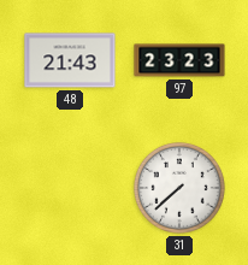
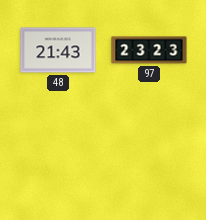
31: 7:38 -> none (179, 188)
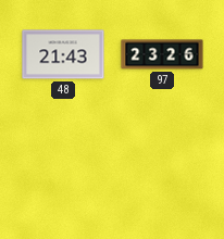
97: 23:23 -> 23:26 (162, 54)
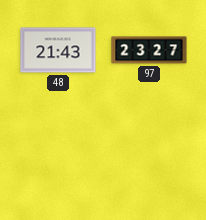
97: 23:26 -> 23:27 (149, 50)
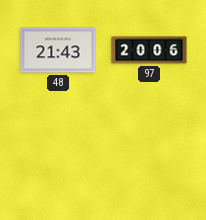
97: 23:27 -> 20:06 (149, 50)
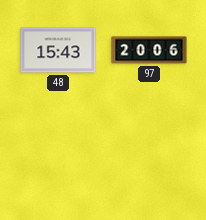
48: 21:43 -> 15:43 (58, 50)
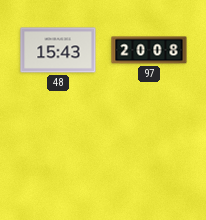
97: 20:06 -> 20:08 (149, 50)
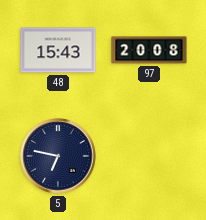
5: none -> 6:47 (58, 156)
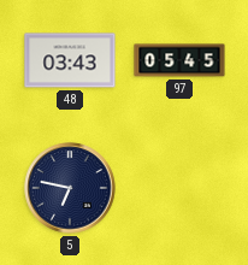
48: 15:43 -> 03:43 (70, 60)
97: 20:08 -> 05:45 (179, 60)
